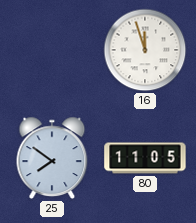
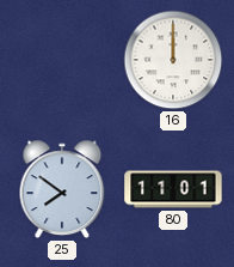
16: 11:57 -> 12:00 (173, 60)
80: 11:05 -> 11:01 (173, 189)
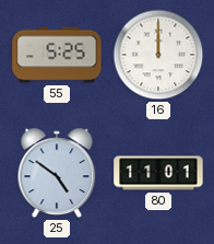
55: none -> 5:25 (57, 55)
25: 7:51 -> 4:51 (57, 173)
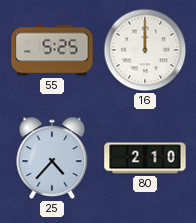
25: 4:51 -> 4:37 (52, 158)
80: 11:01 -> 2:10 (145, 158)
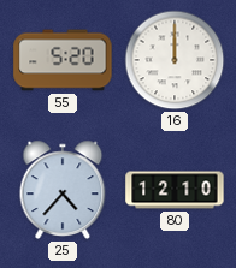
55: 5:25 -> 5:20 (63, 60)
80: 2:10 -> 12:10 (175, 190)
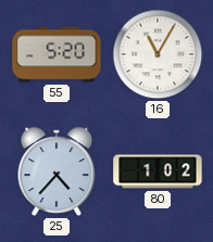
16: 12:00 -> 11:05 (158, 54)
80: 12:10 -> 1:02 (158, 171)
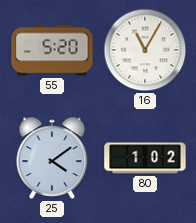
25: 4:37 -> 4:09 (52, 158)
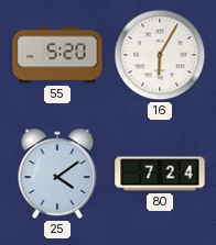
16: 11:05 -> 6:05 (160, 55)
80: 1:02 -> 7:24 (160, 174)
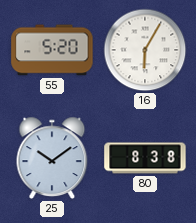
25: 4:09 -> 10:09 (52, 158)
80: 7:24 -> 8:38 (145, 158)
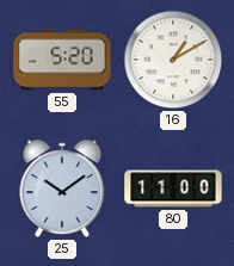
16: 6:05 -> 1:10 (173, 60)
80: 8:38 -> 11:00 (173, 188)
